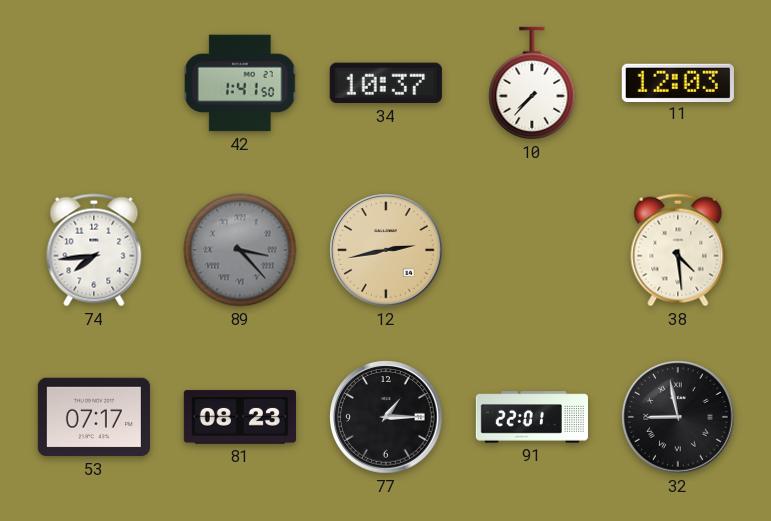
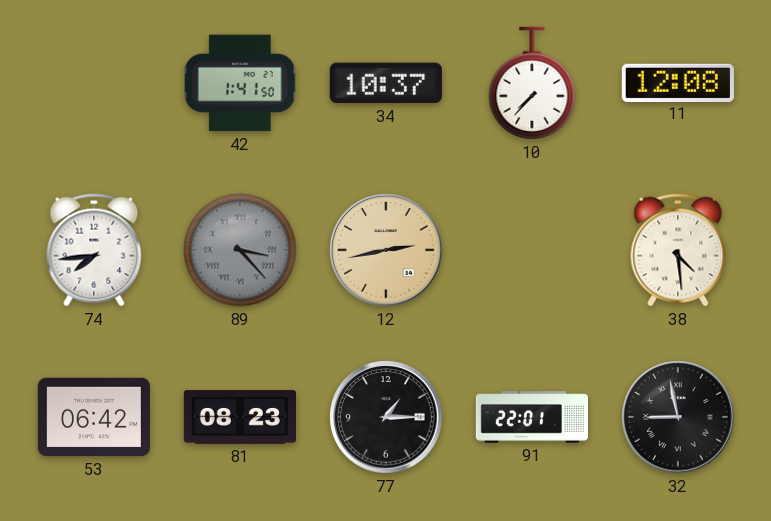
11: 12:03 -> 12:08 (678, 82)
53: 07:17 -> 06:42 (94, 417)
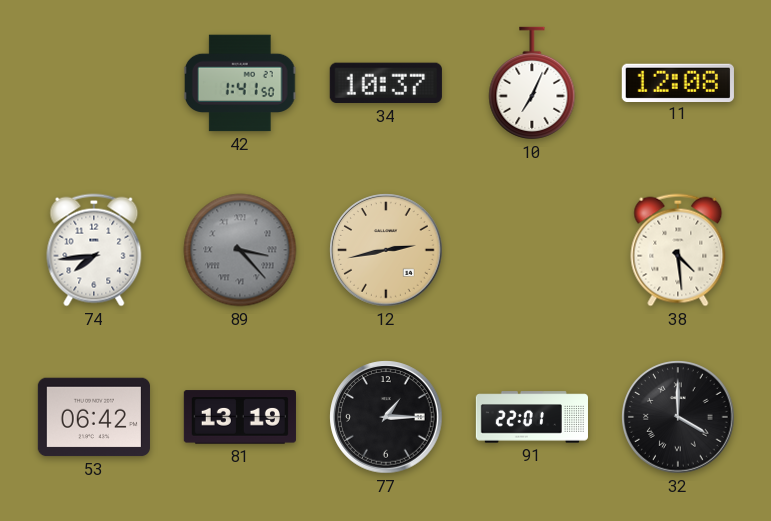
10: 7:37 -> 7:04 (532, 83)
81: 08:23 -> 13:19 (240, 417)
32: 8:58 -> 4:00 (678, 417)
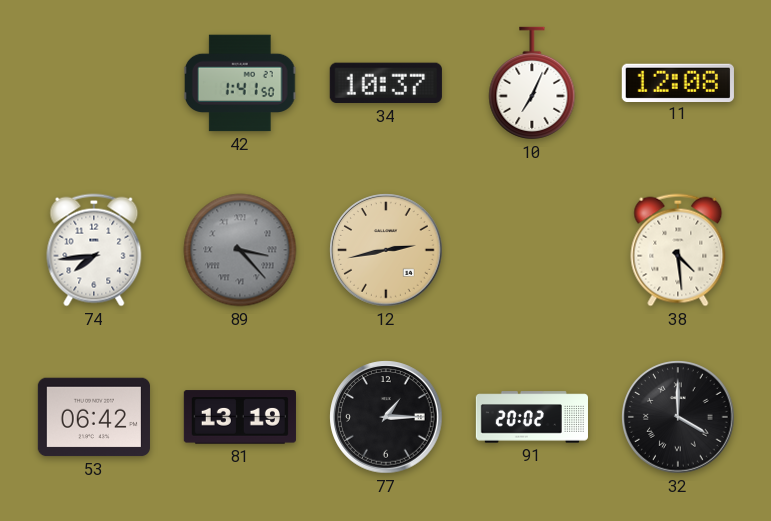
91: 22:01 -> 20:02 (531, 417)
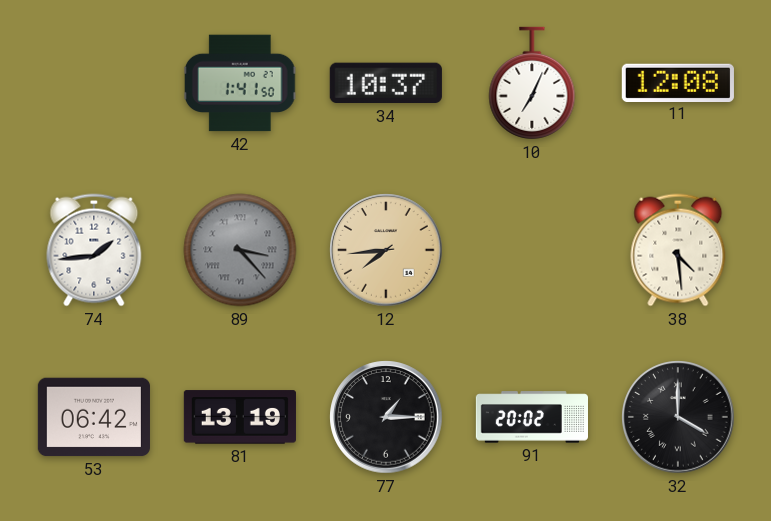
74: 7:44 -> 1:44 (94, 250)
12: 2:43 -> 7:44 (386, 250)
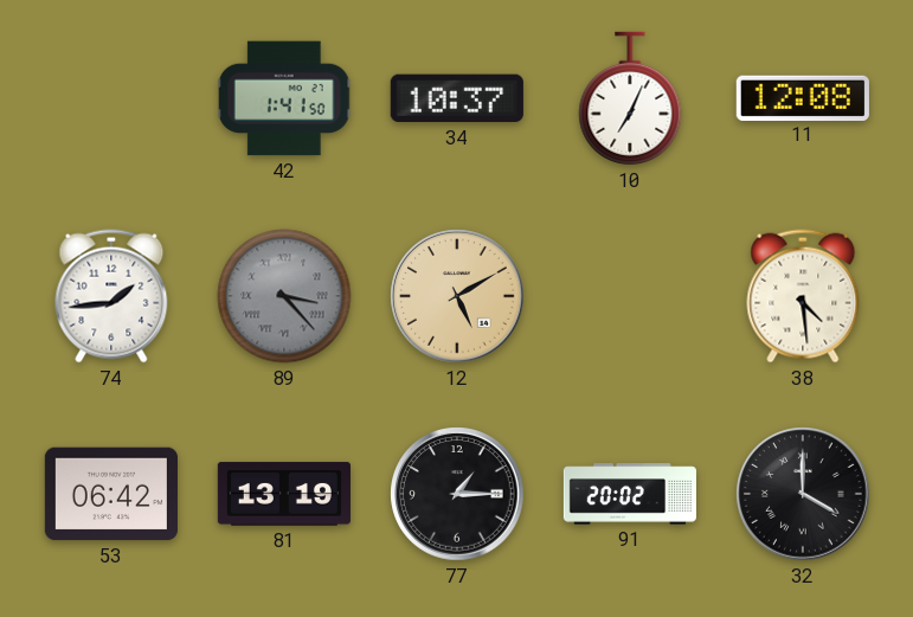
12: 7:44 -> 5:10 (457, 296)
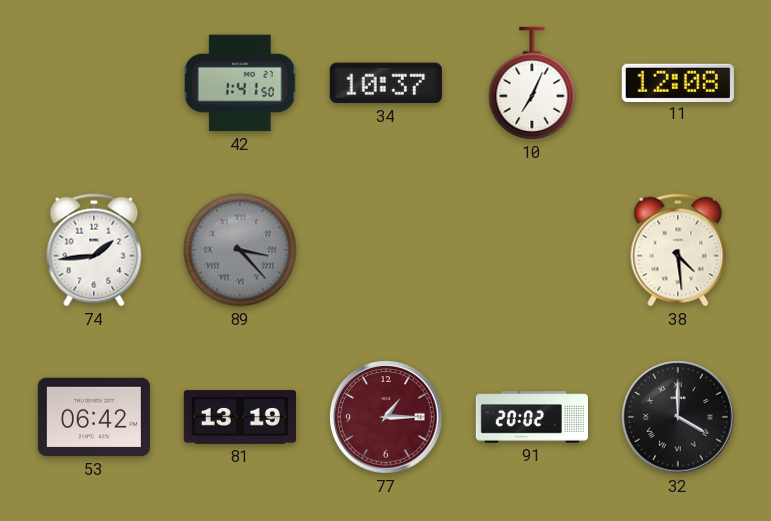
12: 5:10 -> none (457, 296)
77 dial: black -> burgundy (386, 417)
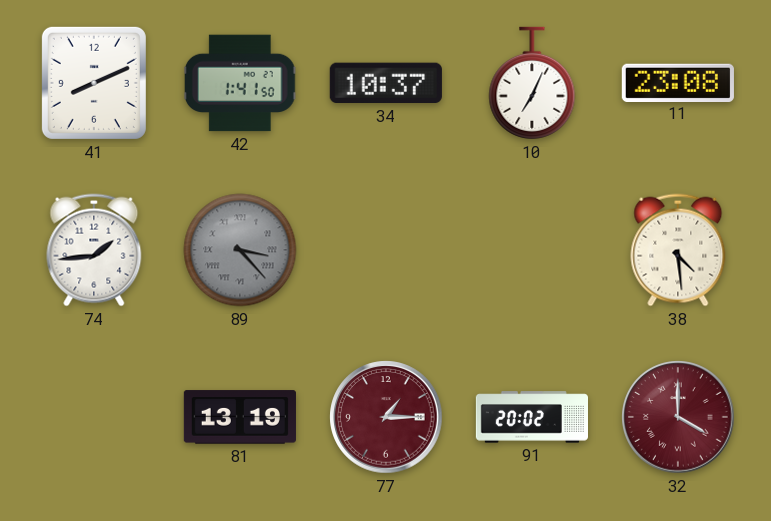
41: none -> 8:11 (94, 83)
11: 12:08 -> 23:08 (678, 82)
53: 06:42 -> none (94, 417)
32 dial: black -> burgundy (678, 417)
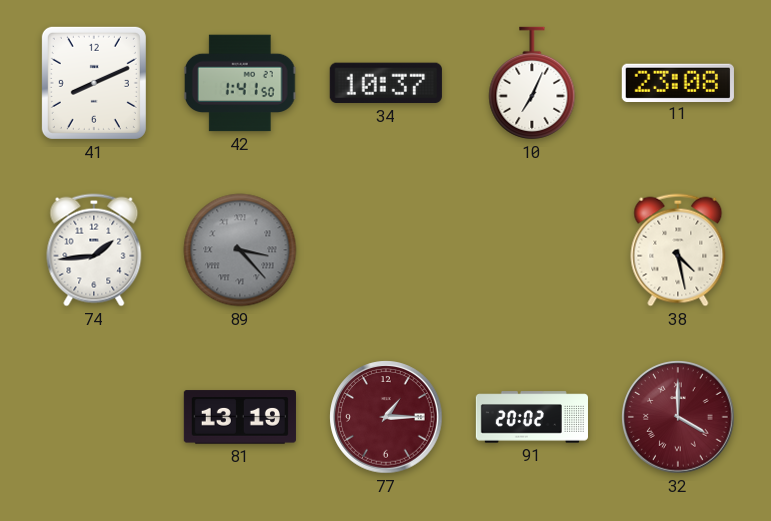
38: 4:29 -> 4:28 (678, 250)
